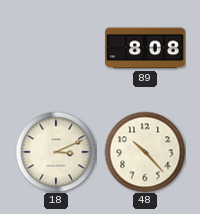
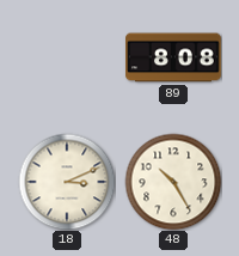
48: 10:23 -> 10:25 (173, 182)
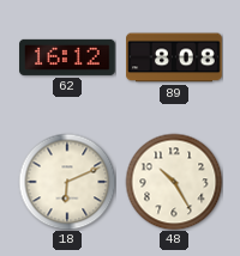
62: none -> 16:12 (67, 57)
18: 3:11 -> 6:11 (67, 182)
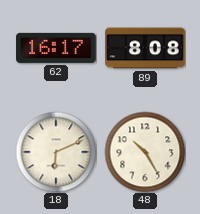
62: 16:12 -> 16:17 (56, 48)
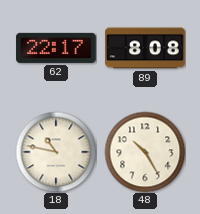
62: 16:17 -> 22:17 (56, 48)
18: 6:11 -> 10:47 (56, 152)
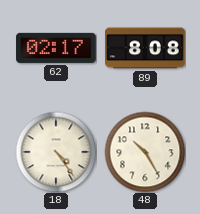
62: 22:17 -> 02:17 (56, 48)
18: 10:47 -> 4:24 (56, 152)
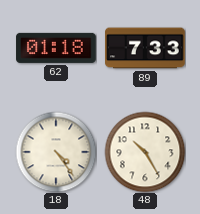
62: 02:17 -> 01:18 (56, 48)
89: 8:08 -> 7:33 (145, 48)
